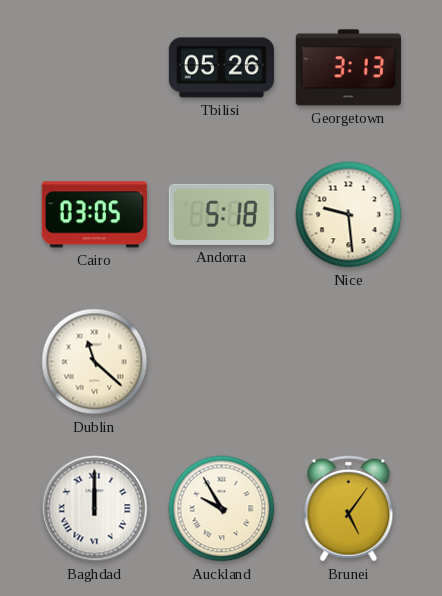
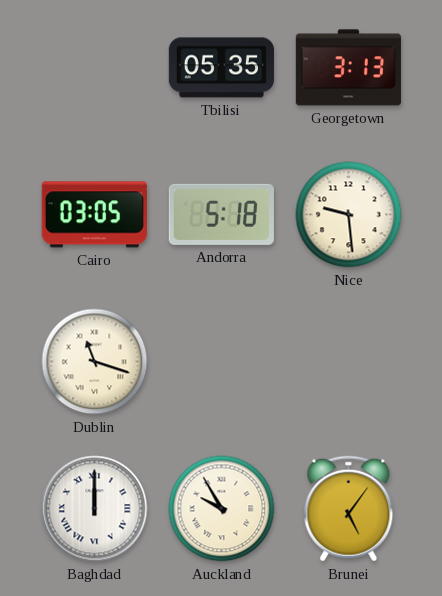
Tbilisi: 05:26 -> 05:35 (221, 68)
Dublin: 11:22 -> 11:18 (95, 362)
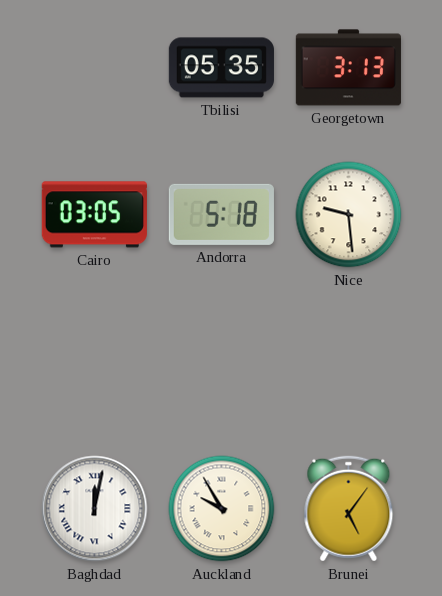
Dublin: 11:18 -> none (95, 362)
Baghdad: 12:00 -> 12:02 (95, 509)
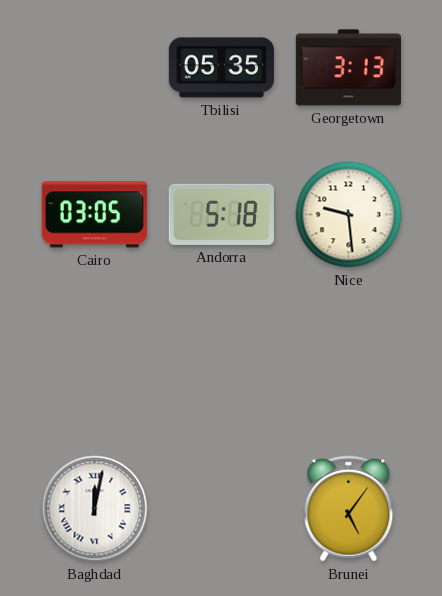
Auckland: 9:55 -> none (222, 509)
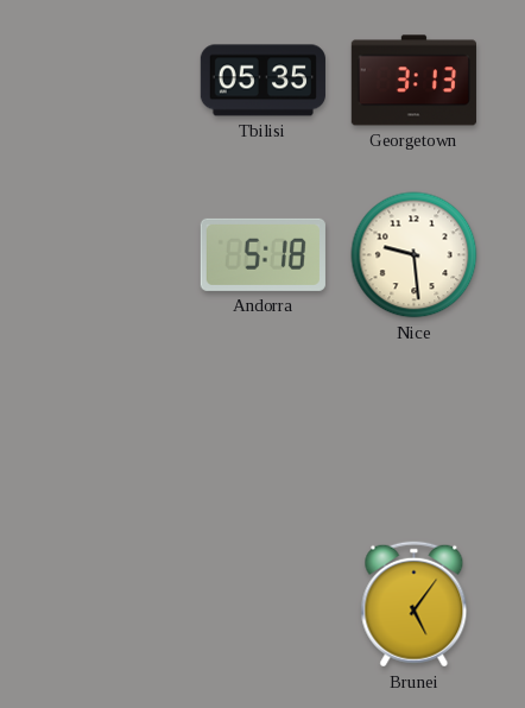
Cairo: 03:05 -> none (94, 215)
Baghdad: 12:02 -> none (95, 509)
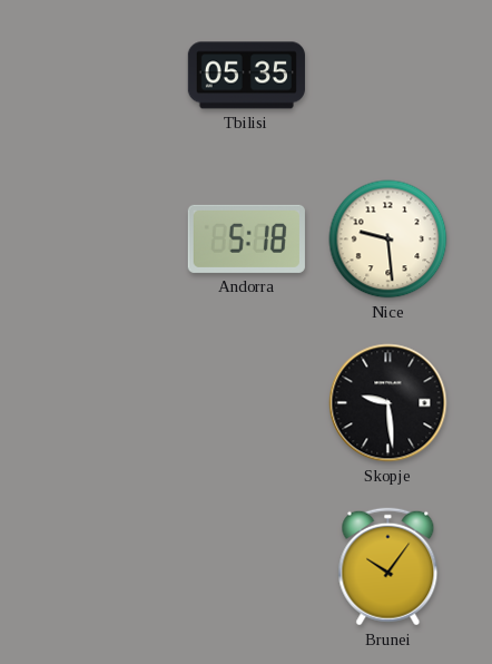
Georgetown: 3:13 -> none (413, 81)
Skopje: none -> 9:29 (388, 403)
Brunei: 5:06 -> 10:06 (388, 567)
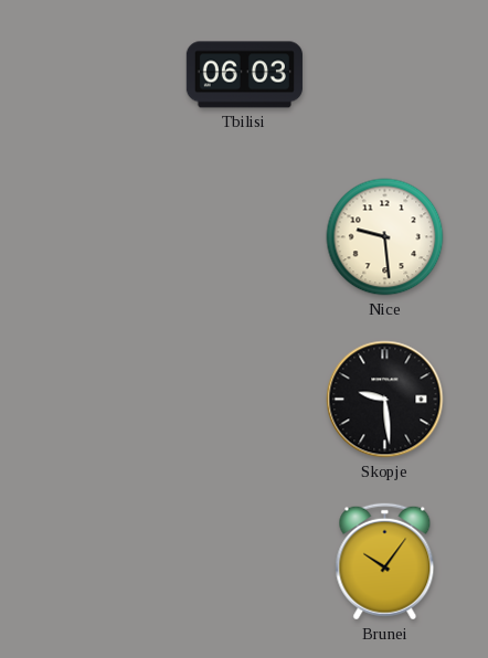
Tbilisi: 05:35 -> 06:03 (244, 75)
Andorra: 5:18 -> none (246, 238)
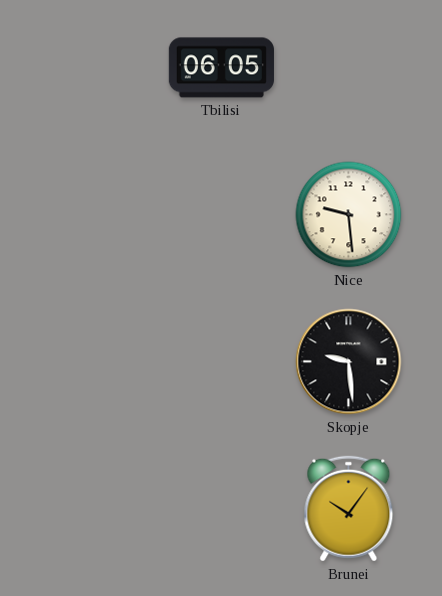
Tbilisi: 06:03 -> 06:05 (221, 68)
